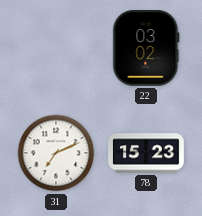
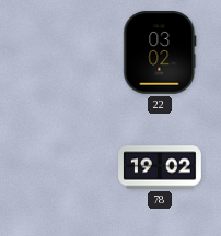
31: 7:11 -> none (56, 153)
78: 15:23 -> 19:02 (160, 167)
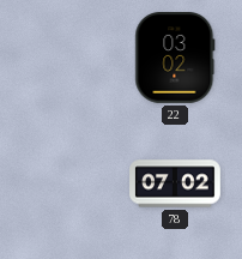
78: 19:02 -> 07:02 (175, 183)
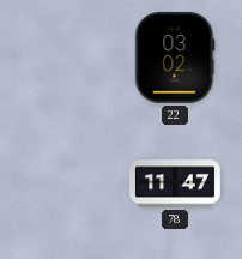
78: 07:02 -> 11:47 (175, 183)
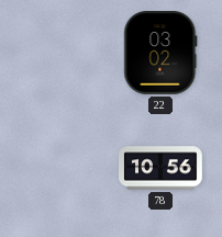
78: 11:47 -> 10:56 (160, 168)
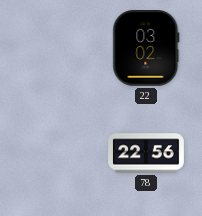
78: 10:56 -> 22:56 (146, 153)
